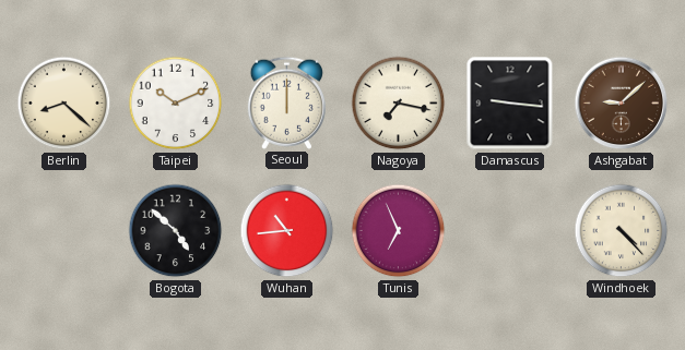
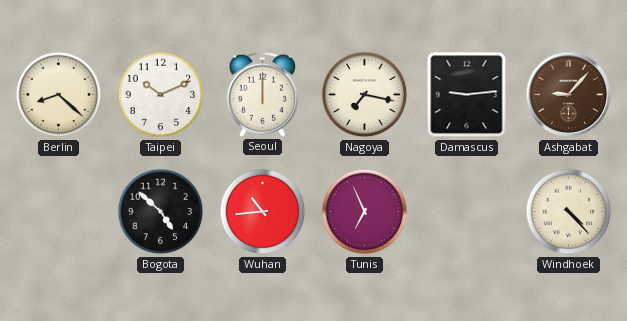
Damascus: 9:16 -> 9:14 (467, 95)
Ashgabat: 9:08 -> 9:07 (569, 95)
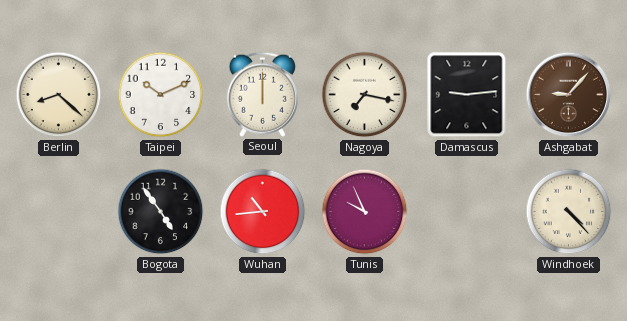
Bogota: 4:52 -> 4:54 (161, 212)
Tunis: 6:56 -> 9:56 (365, 212)
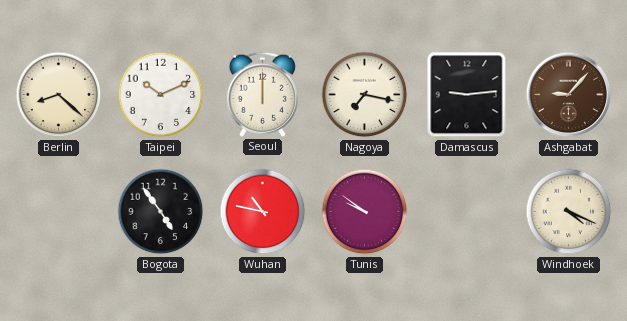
Wuhan: 10:44 -> 10:47 (263, 212)
Tunis: 9:56 -> 9:51 (365, 212)
Windhoek: 4:23 -> 4:19 (569, 212)
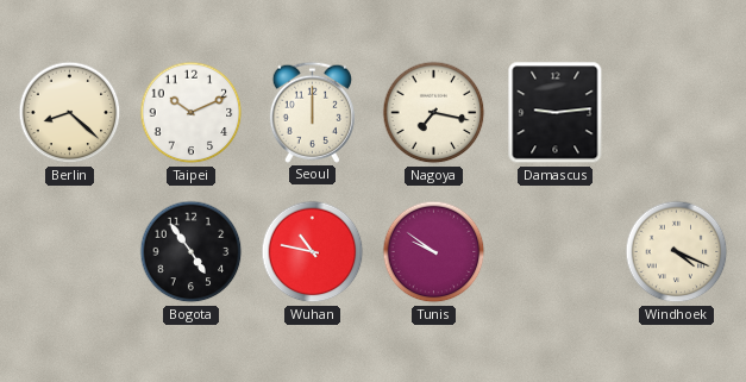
Ashgabat: 9:07 -> none (569, 95)
